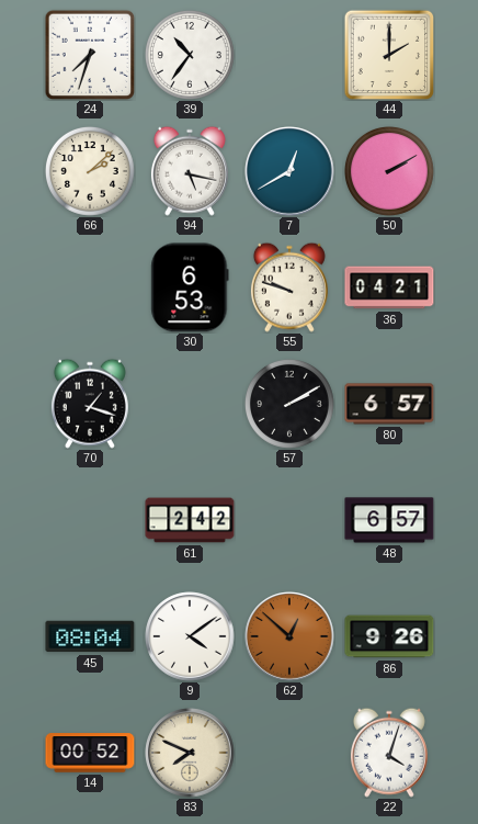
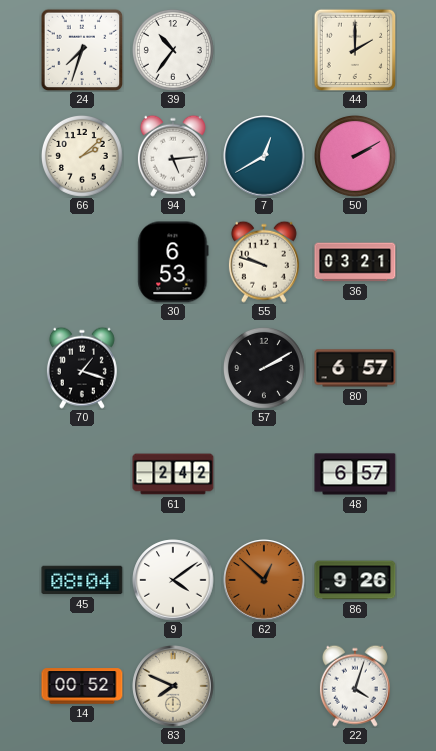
94: 5:17 -> 5:14 (173, 156)
36: 04:21 -> 03:21 (355, 262)
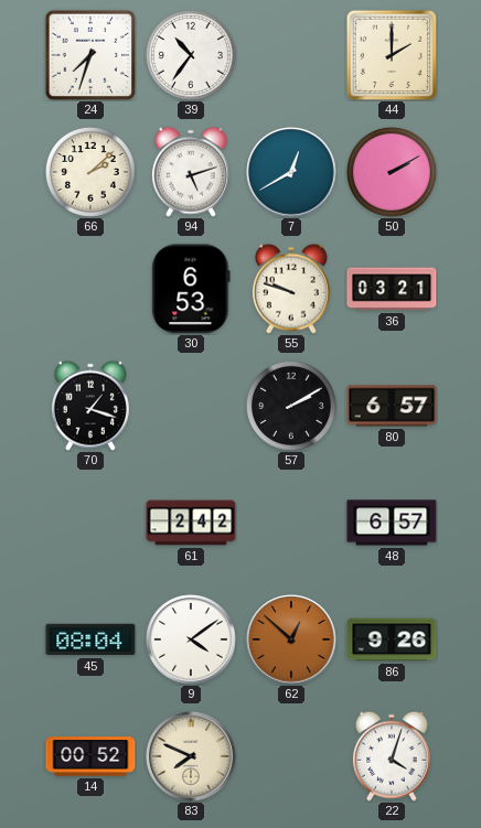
94: 5:14 -> 5:12 (191, 172)
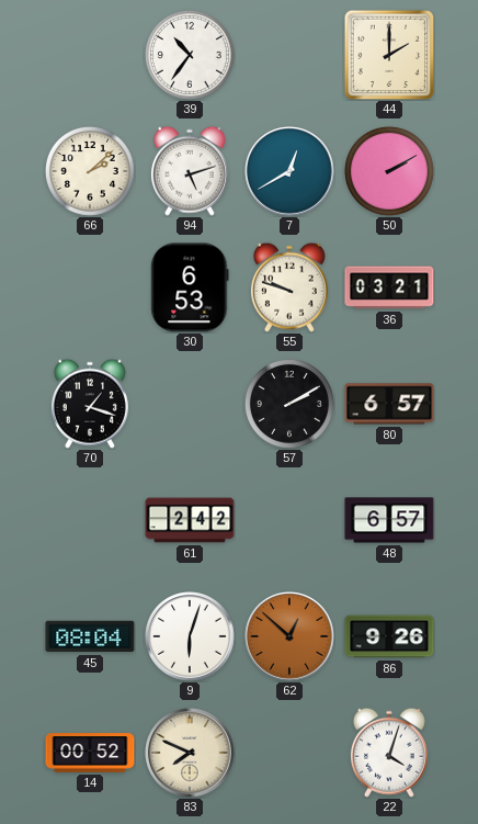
24: 7:33 -> none (90, 55)
9: 4:09 -> 6:03 (190, 636)
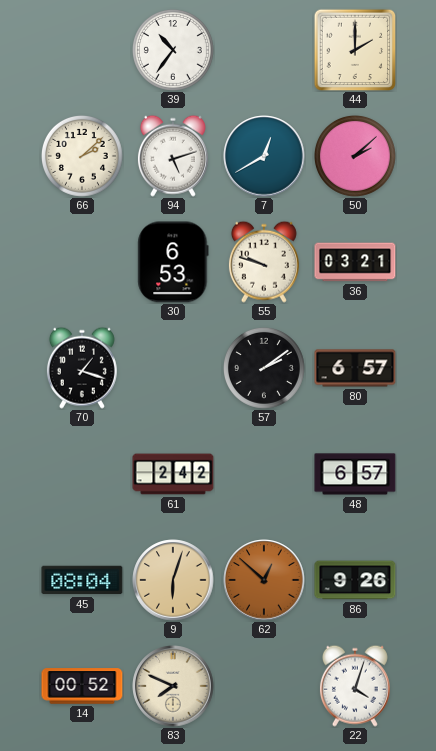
50: 2:10 -> 2:08 (355, 156)
57: 2:10 -> 2:09 (264, 368)
9 dial: white -> champagne (173, 580)
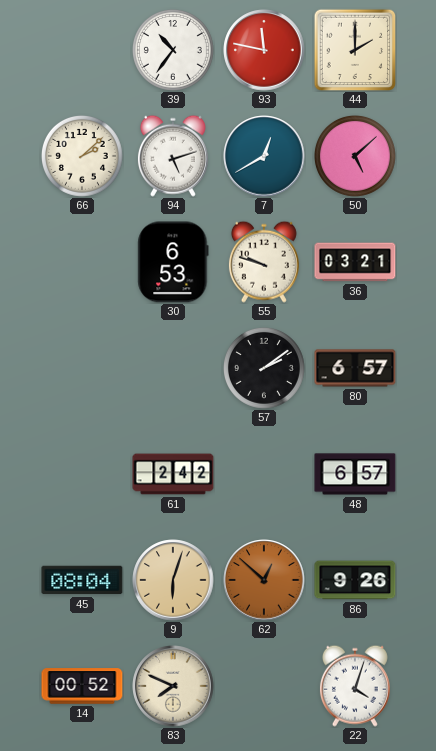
93: none -> 11:47 (264, 50)
50: 2:08 -> 5:08 (355, 156)
70: 1:18 -> none (82, 368)
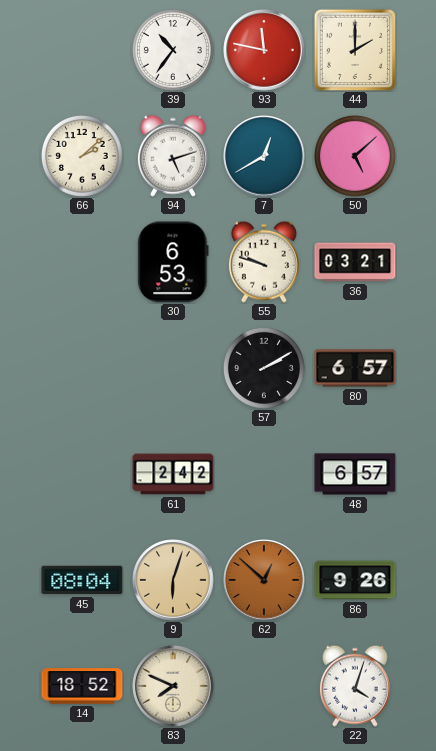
57: 2:09 -> 2:10 (264, 368)
14: 00:52 -> 18:52 (82, 686)
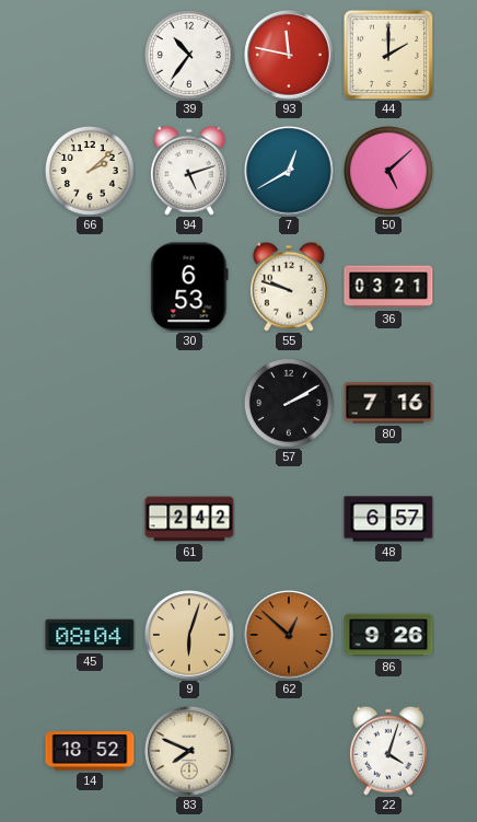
80: 6:57 -> 7:16 (388, 403)
